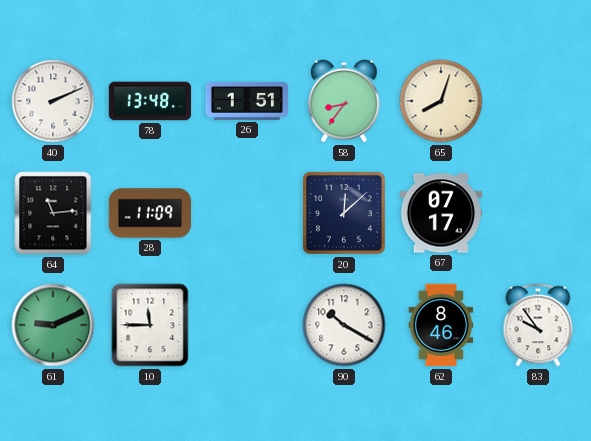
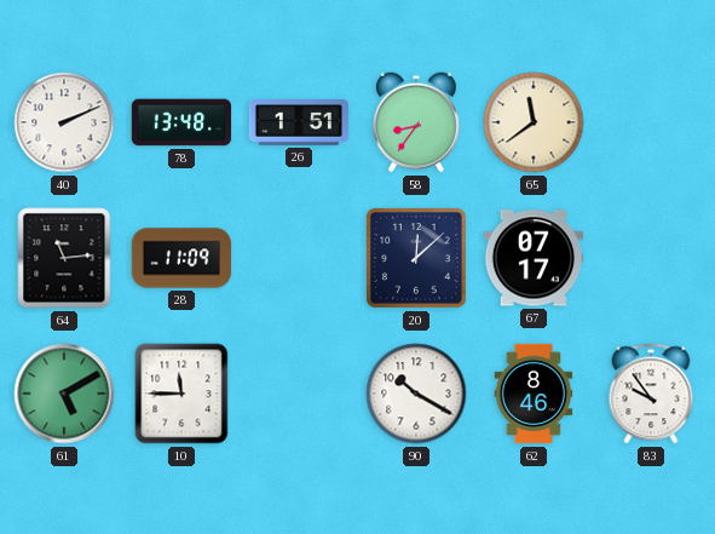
65: 8:03 -> 11:39 (534, 122)
61: 9:11 -> 5:10 (64, 394)
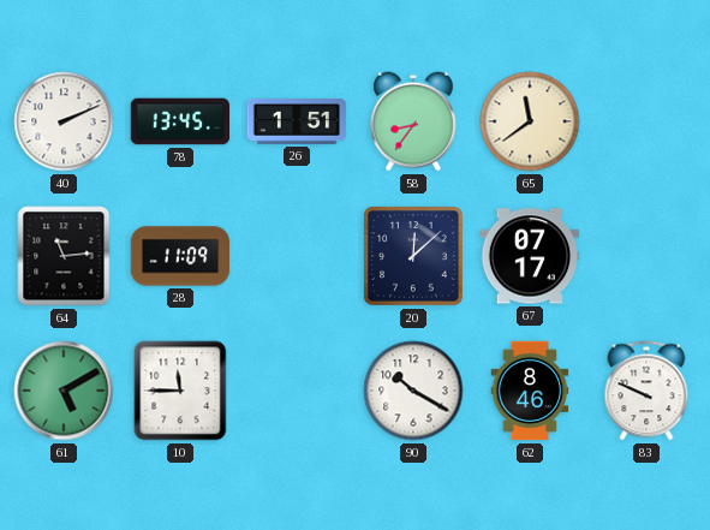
78: 13:48 -> 13:45 (180, 121)
83: 9:54 -> 9:49 (646, 391)
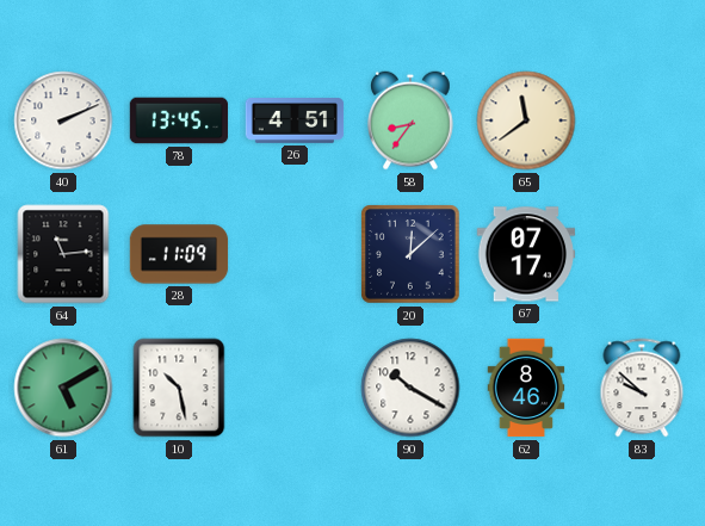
26: 1:51 -> 4:51 (295, 122)
10: 11:45 -> 10:28 (179, 388)
83: 9:49 -> 9:52 (642, 388)
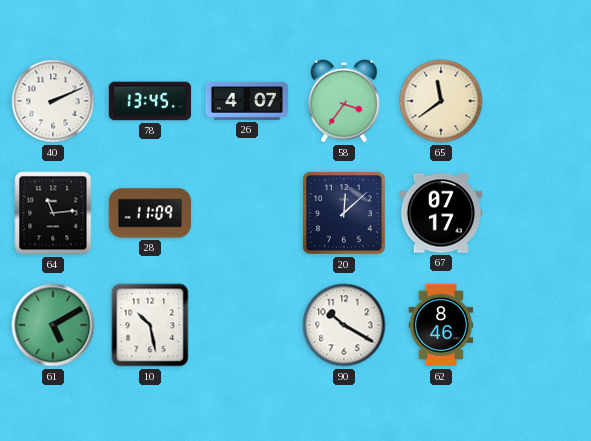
26: 4:51 -> 4:07 (247, 102)
58: 8:36 -> 3:36 (345, 101)
83: 9:52 -> none (642, 388)
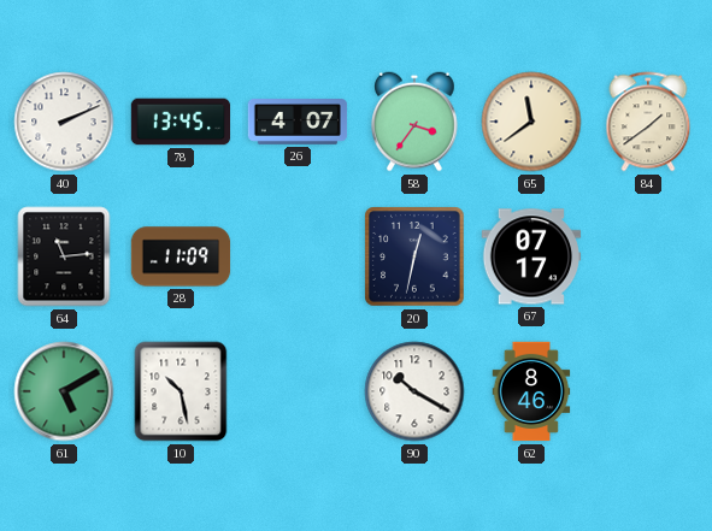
84: none -> 1:39 (648, 122)
20: 12:08 -> 12:32 (414, 256)
